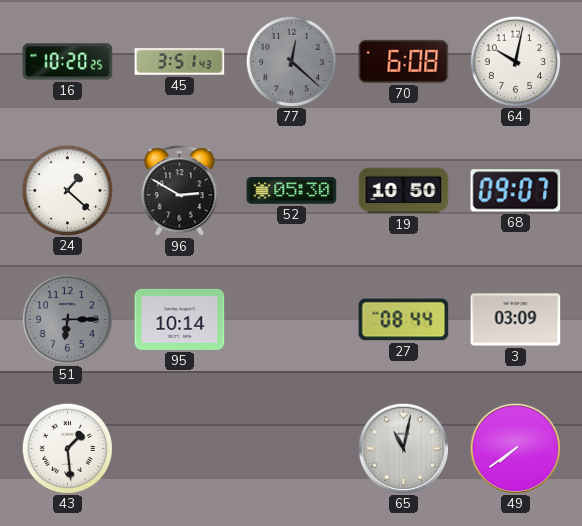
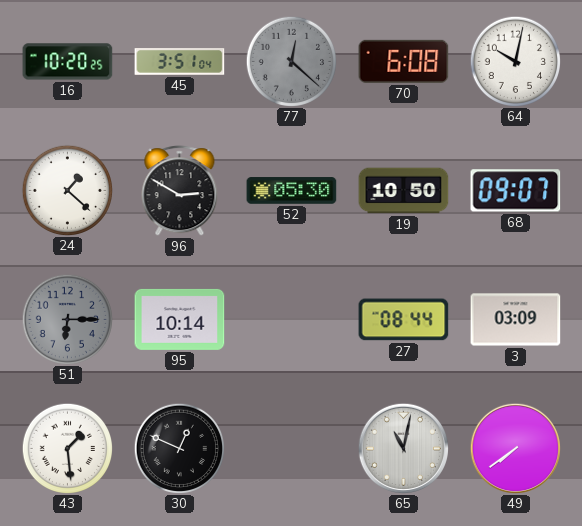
45: 3:51:43 -> 3:51:04 (180, 62)
30: none -> 12:49 (179, 448)
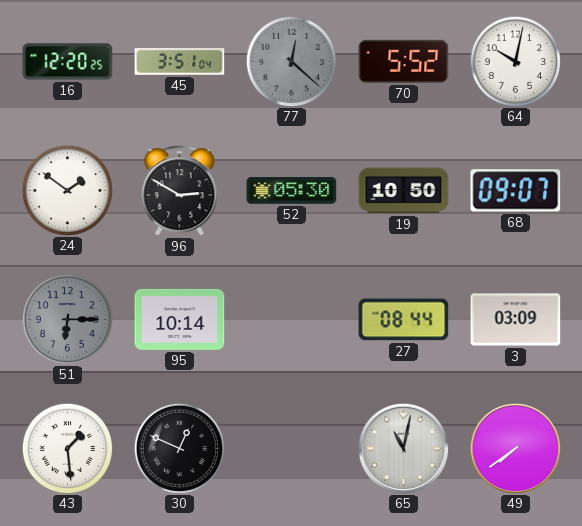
16: 10:20 -> 12:20 (68, 62)
70: 6:08 -> 5:52 (404, 61)
24: 1:22 -> 1:51 (67, 190)
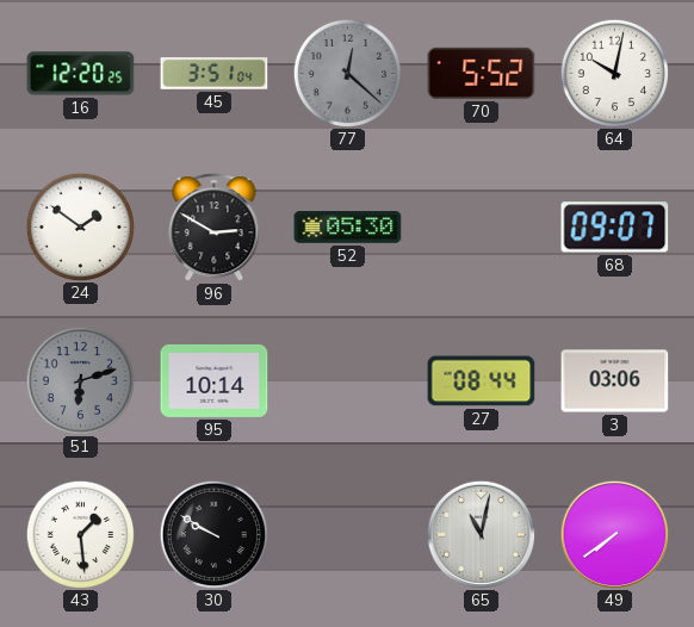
19: 10:50 -> none (404, 191)
51: 6:15 -> 6:12 (80, 380)
3: 03:09 -> 03:06 (615, 381)
30: 12:49 -> 9:50 (213, 534)
